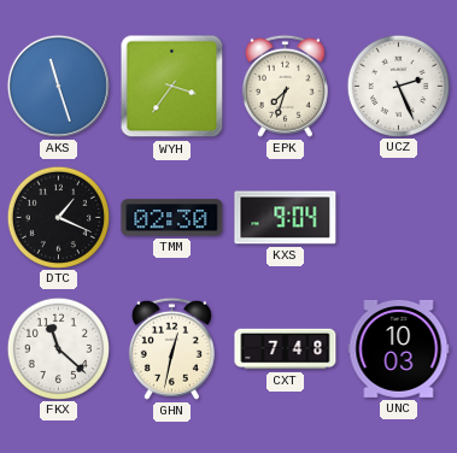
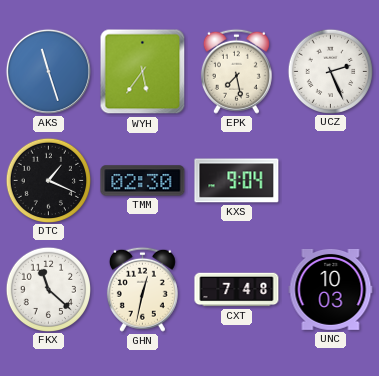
WYH: 3:36 -> 5:36 (143, 72)
EPK: 7:33 -> 7:28 (236, 71)
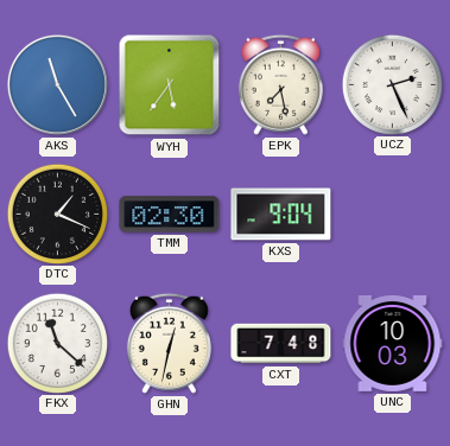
AKS: 11:27 -> 11:25 (57, 84)
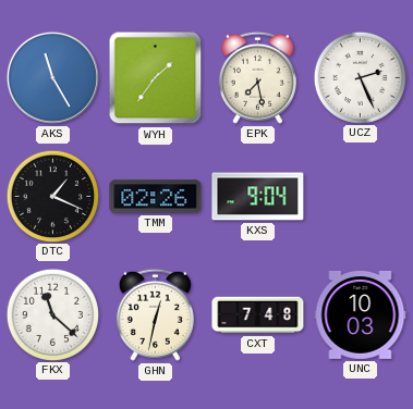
WYH: 5:36 -> 1:36 (156, 78)
TMM: 02:30 -> 02:26 (156, 197)
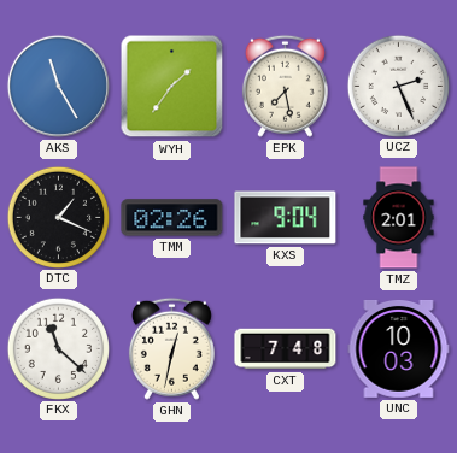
TMZ: none -> 2:01 (399, 218)
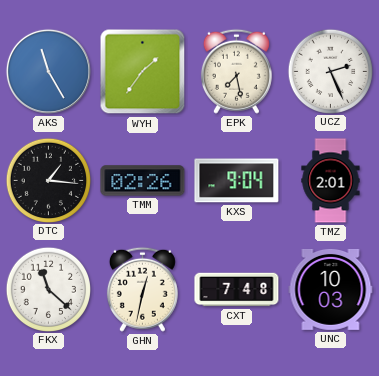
DTC: 1:19 -> 1:16 (48, 180)
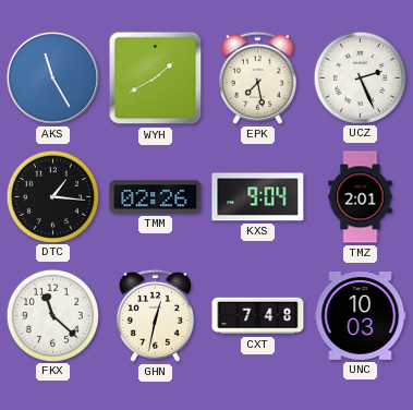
WYH: 1:36 -> 1:40 (156, 79)
